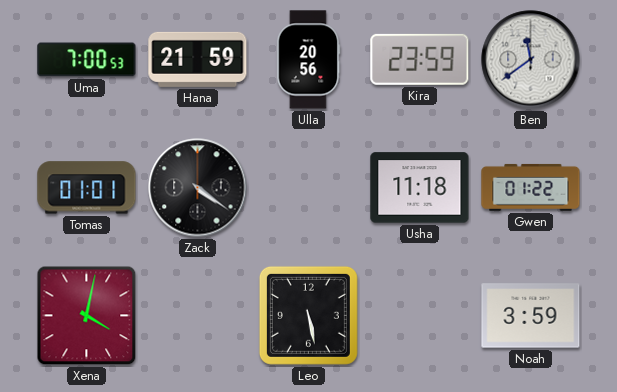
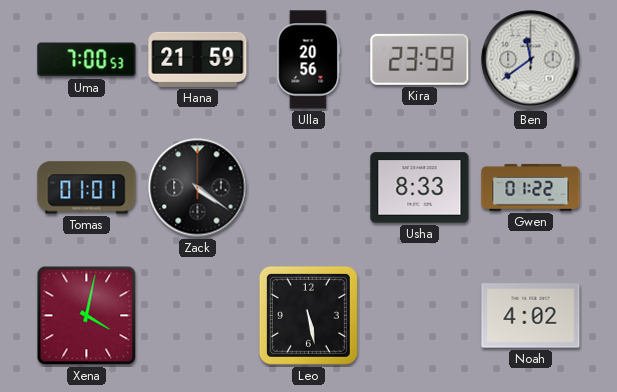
Usha: 11:18 -> 8:33 (420, 188)
Noah: 3:59 -> 4:02 (531, 316)
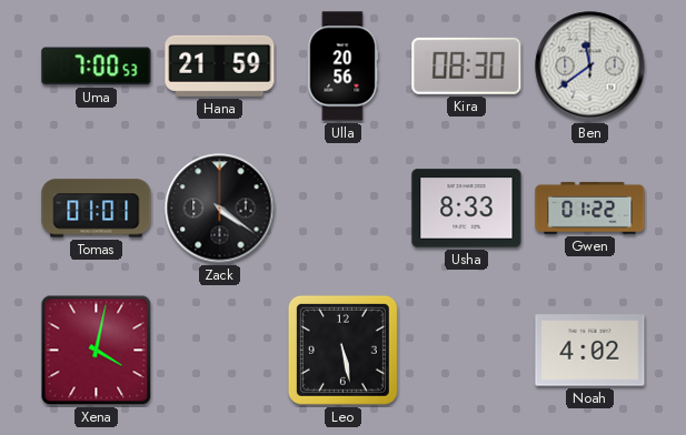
Kira: 23:59 -> 08:30 (467, 65)
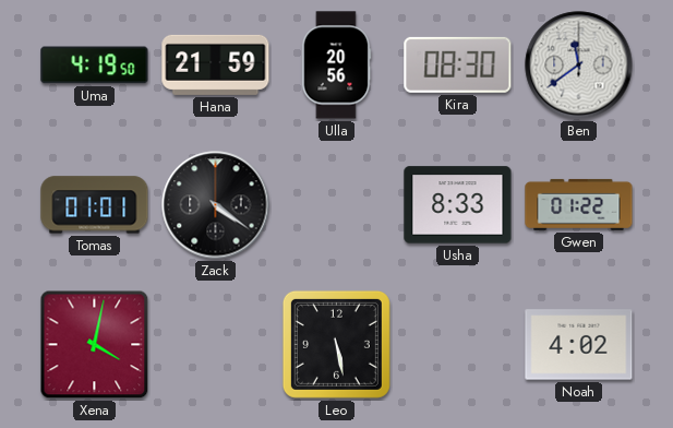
Uma: 7:00 -> 4:19 (95, 66)
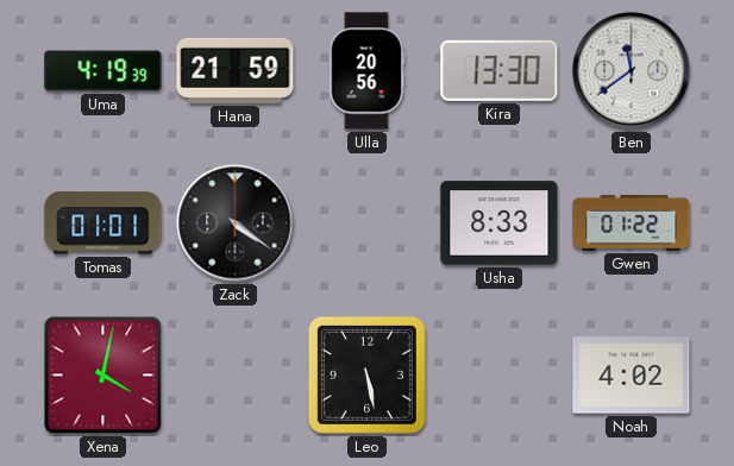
Uma: 4:19:50 -> 4:19:39 (103, 71)
Kira: 08:30 -> 13:30 (500, 70)
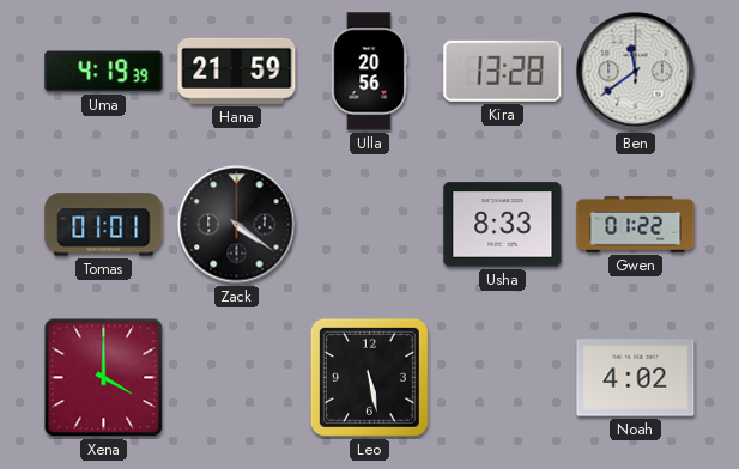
Kira: 13:30 -> 13:28 (503, 71)
Xena: 4:02 -> 4:00 (104, 378)
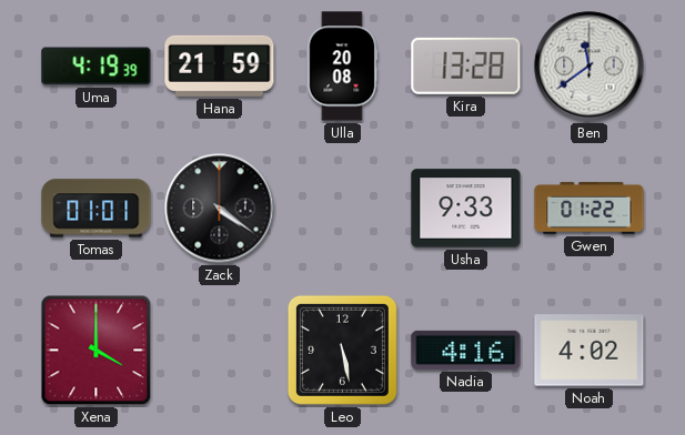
Ulla: 20:56 -> 20:08 (342, 67)
Usha: 8:33 -> 9:33 (466, 209)
Nadia: none -> 4:16 (466, 350)
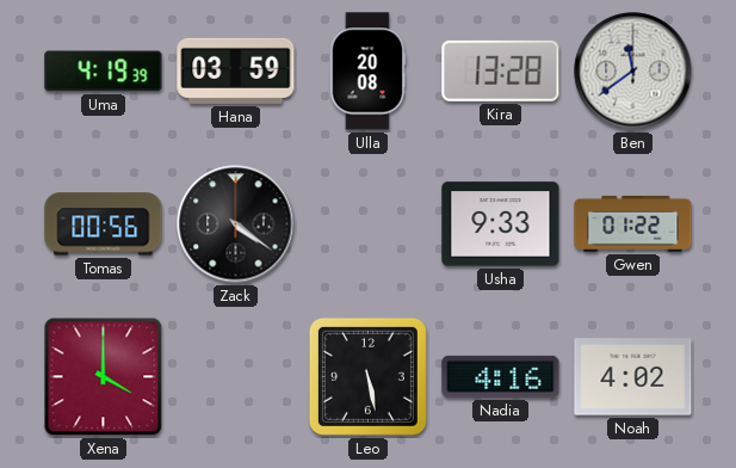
Hana: 21:59 -> 03:59 (236, 70)
Tomas: 01:01 -> 00:56 (104, 224)
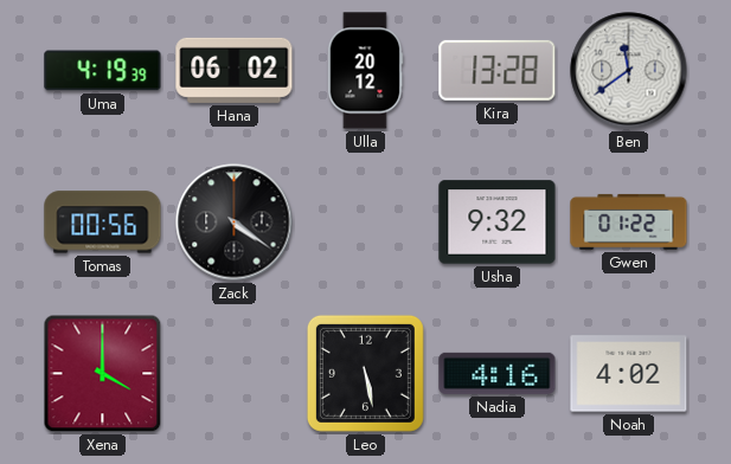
Hana: 03:59 -> 06:02 (235, 70)
Ulla: 20:08 -> 20:12 (365, 71)
Usha: 9:33 -> 9:32 (498, 223)
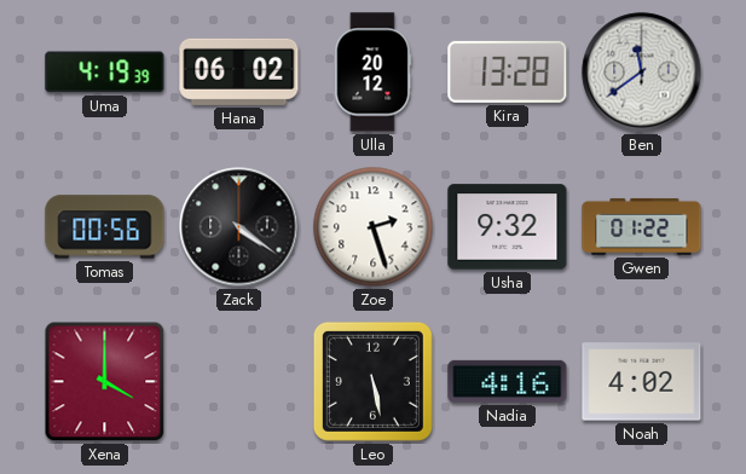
Zoe: none -> 2:27 (374, 227)
